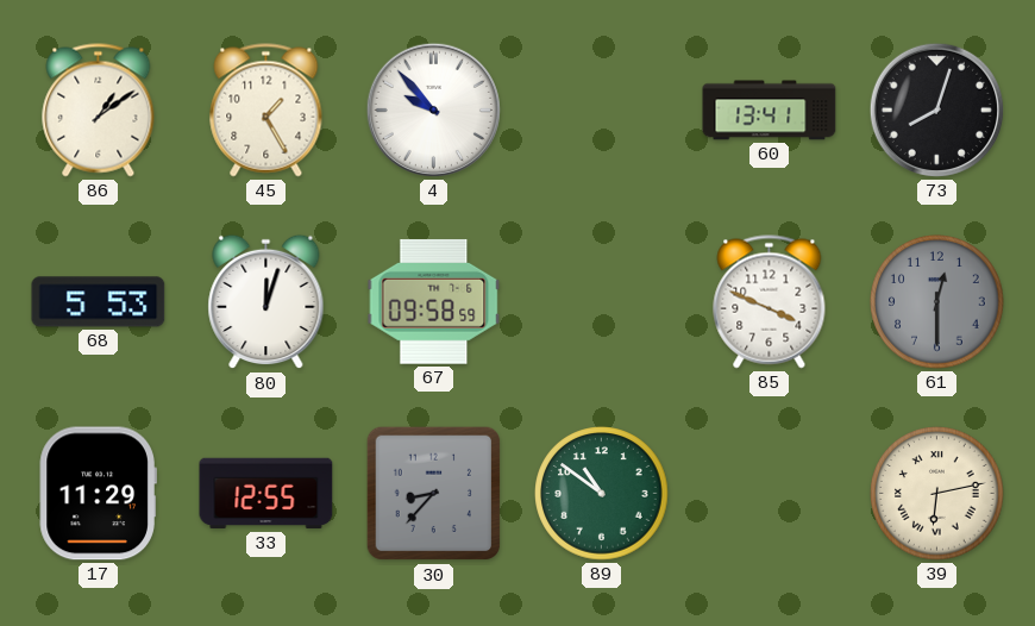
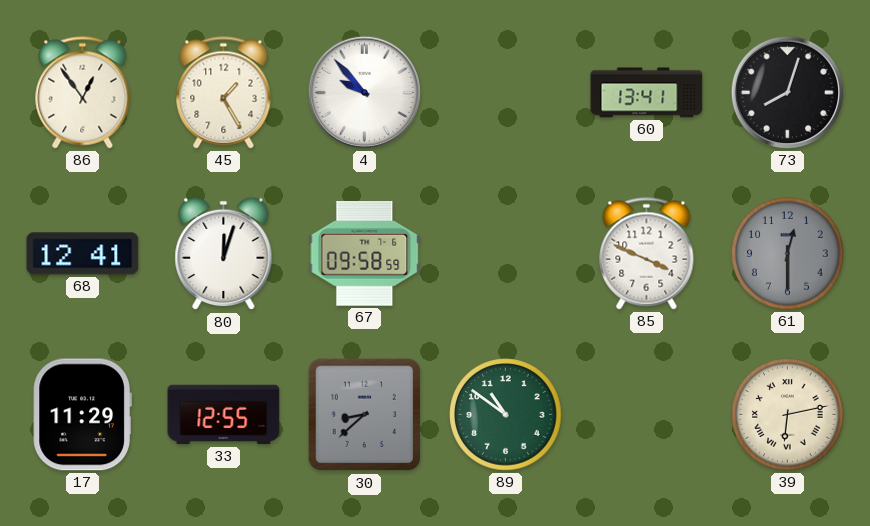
86: 1:09 -> 12:54 (83, 93)
68: 5:53 -> 12:41 (83, 254)
30: 8:37 -> 8:38 (365, 415)
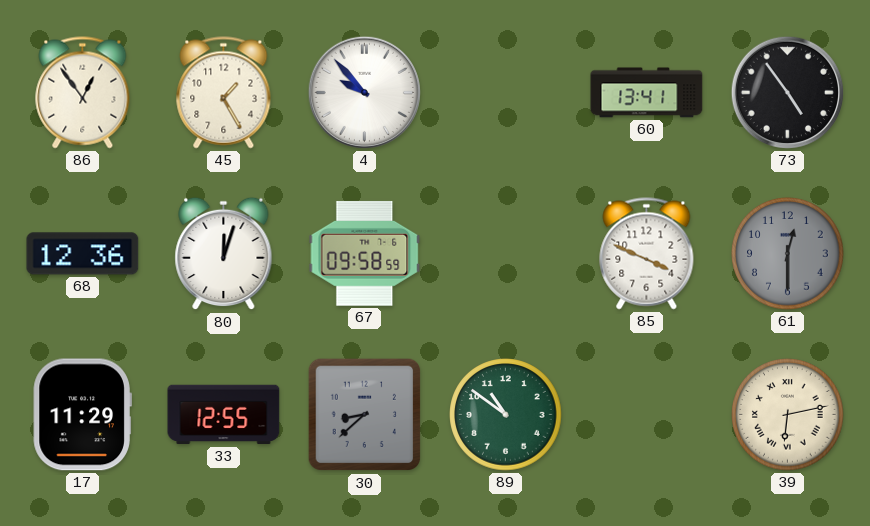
73: 8:03 -> 4:54 (787, 92)
68: 12:41 -> 12:36 (83, 254)
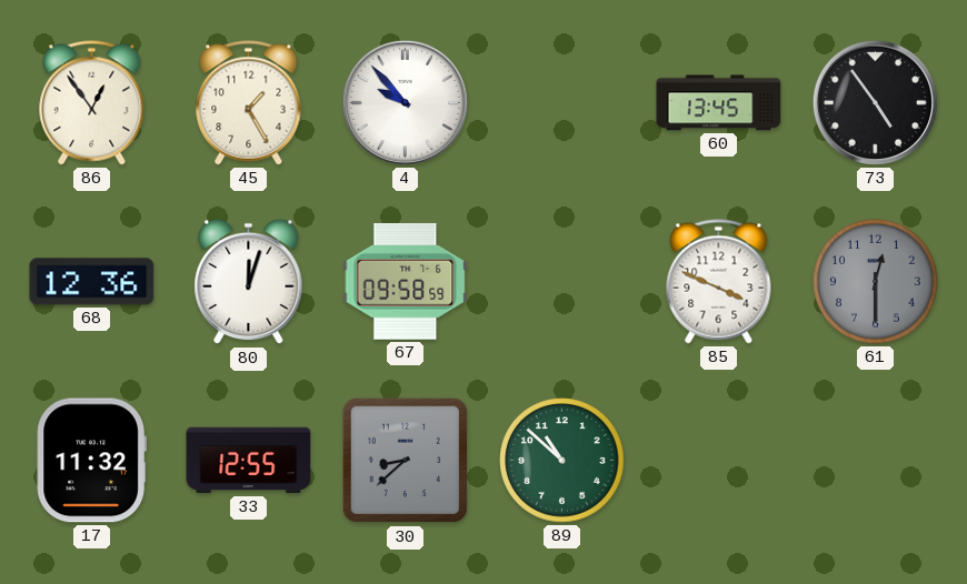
60: 13:41 -> 13:45 (719, 103)
17: 11:29 -> 11:32 (91, 461)
89: 10:51 -> 10:52 (562, 461)
39: 6:13 -> none (788, 415)
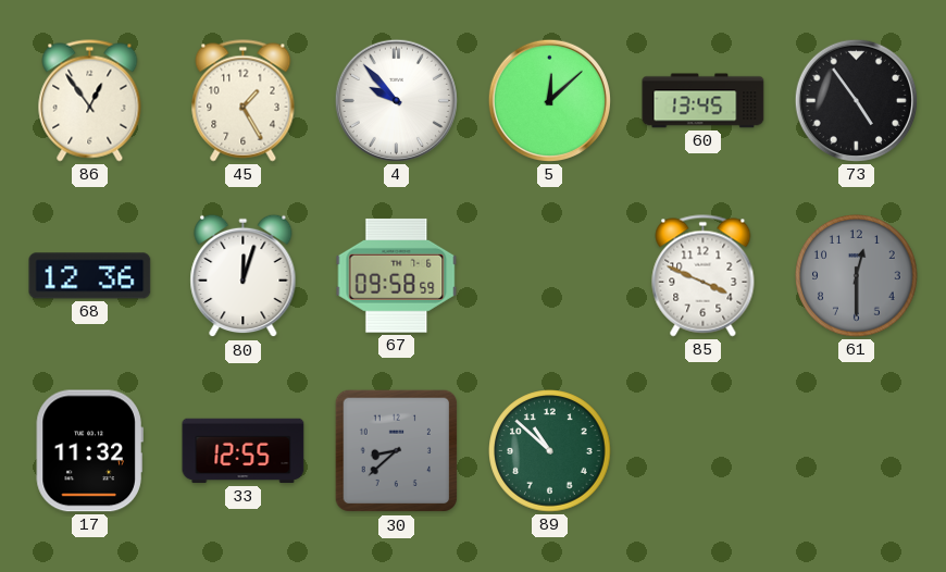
5: none -> 12:08 (549, 100)
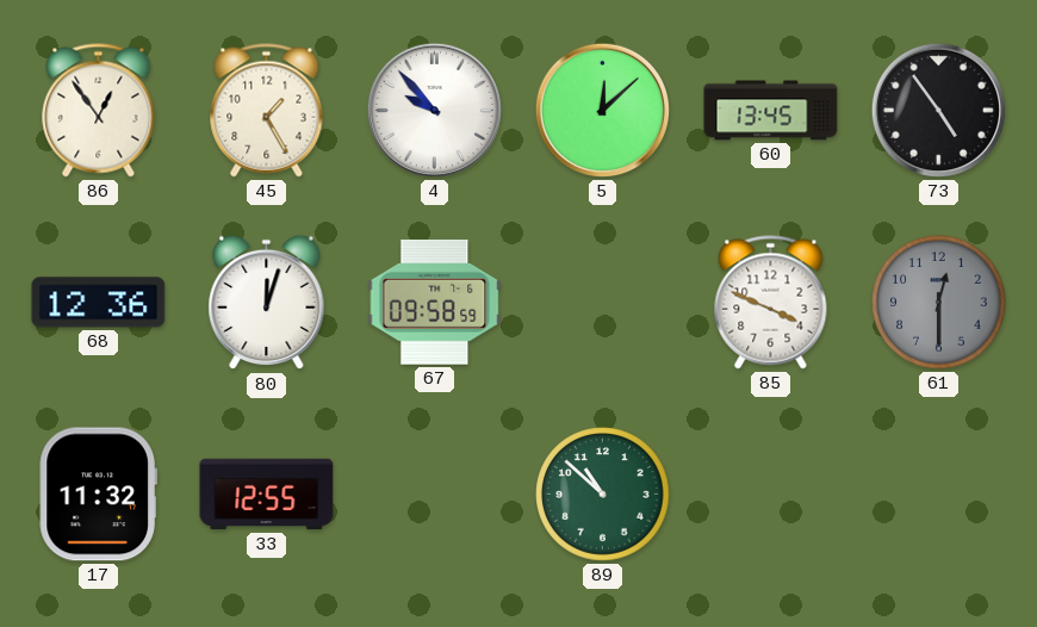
30: 8:38 -> none (397, 451)
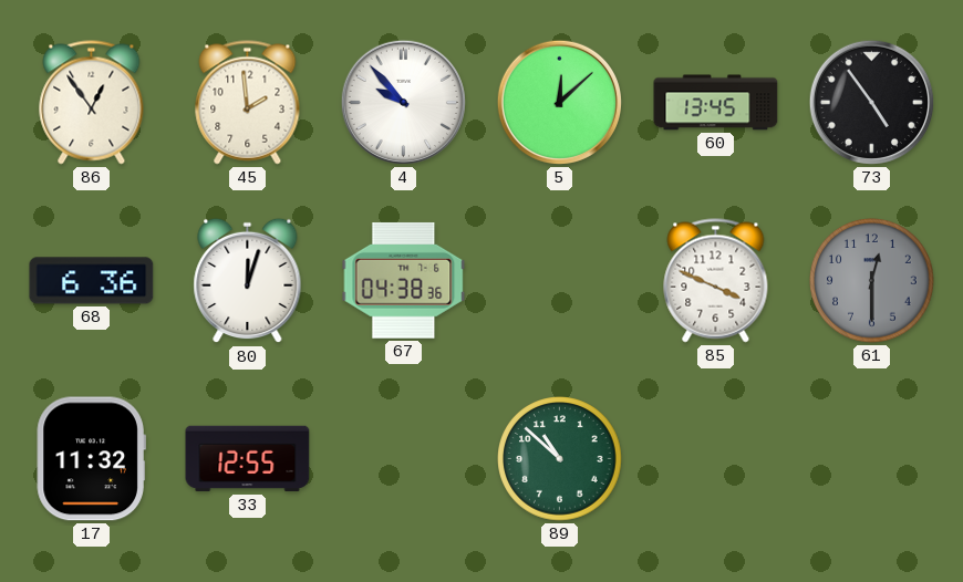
45: 1:25 -> 1:59 (248, 103)
68: 12:36 -> 6:36 (92, 281)
67: 09:58 -> 04:38 (404, 280)
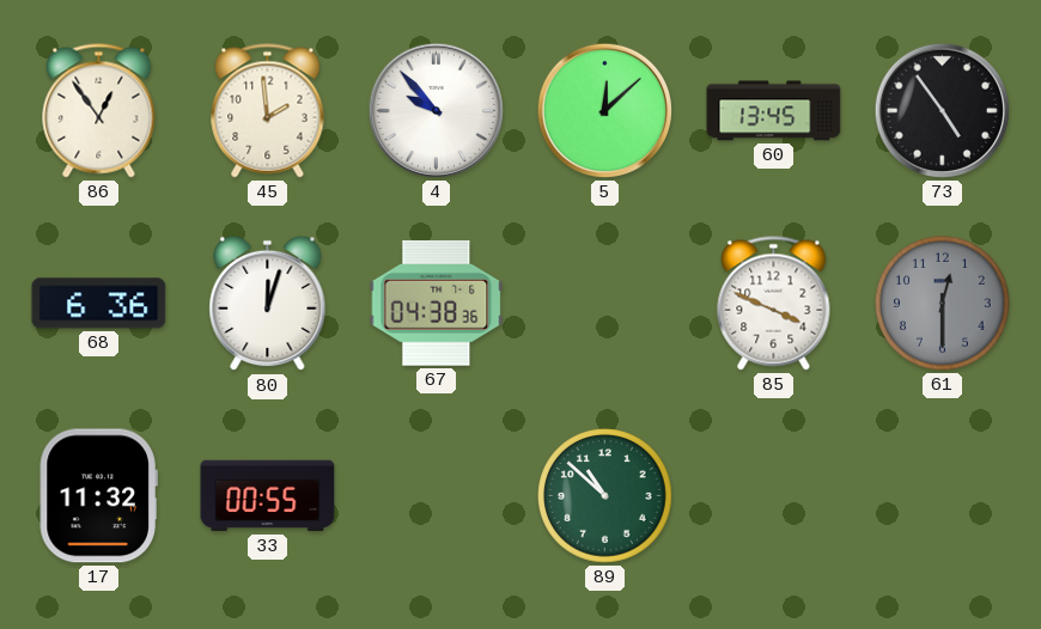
33: 12:55 -> 00:55 (268, 496)
